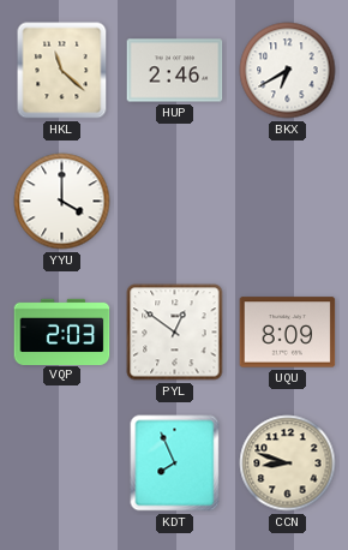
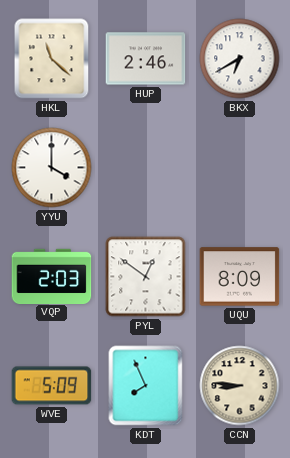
WVE: none -> 5:09 (52, 386)
CCN: 8:48 -> 8:46 (240, 386)
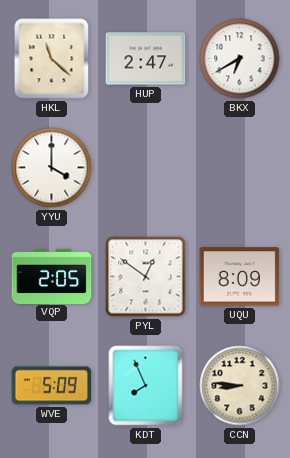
HUP: 2:46 -> 2:47 (146, 59)
VQP: 2:03 -> 2:05 (52, 276)
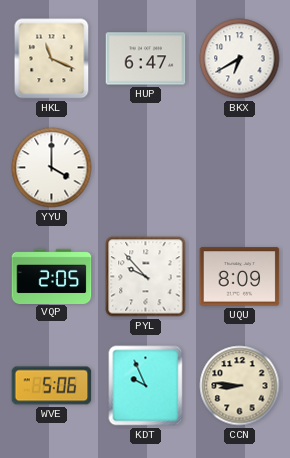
HKL: 11:22 -> 11:19 (52, 59)
HUP: 2:47 -> 6:47 (146, 59)
PYL: 12:51 -> 9:53 (146, 277)
WVE: 5:09 -> 5:06 (52, 386)
KDT: 7:56 -> 9:56 (146, 386)
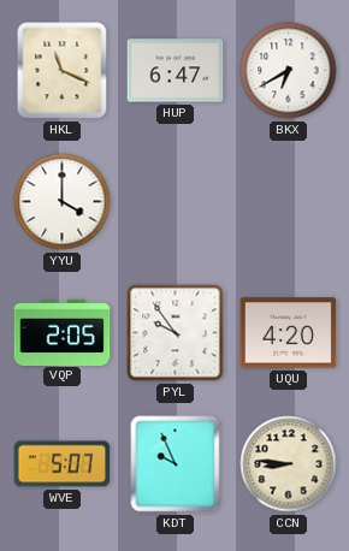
PYL: 9:53 -> 9:54 (176, 333)
UQU: 8:09 -> 4:20 (289, 333)
WVE: 5:06 -> 5:07 (63, 464)
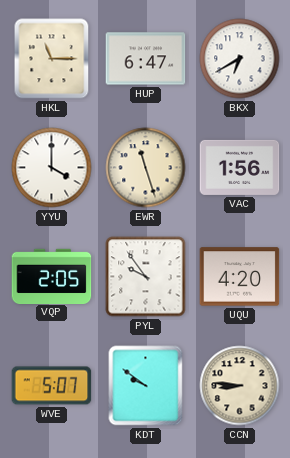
HKL: 11:19 -> 11:15 (52, 59)
EWR: none -> 11:27 (146, 168)
VAC: none -> 1:56 (240, 167)
KDT: 9:56 -> 9:51 (146, 386)
